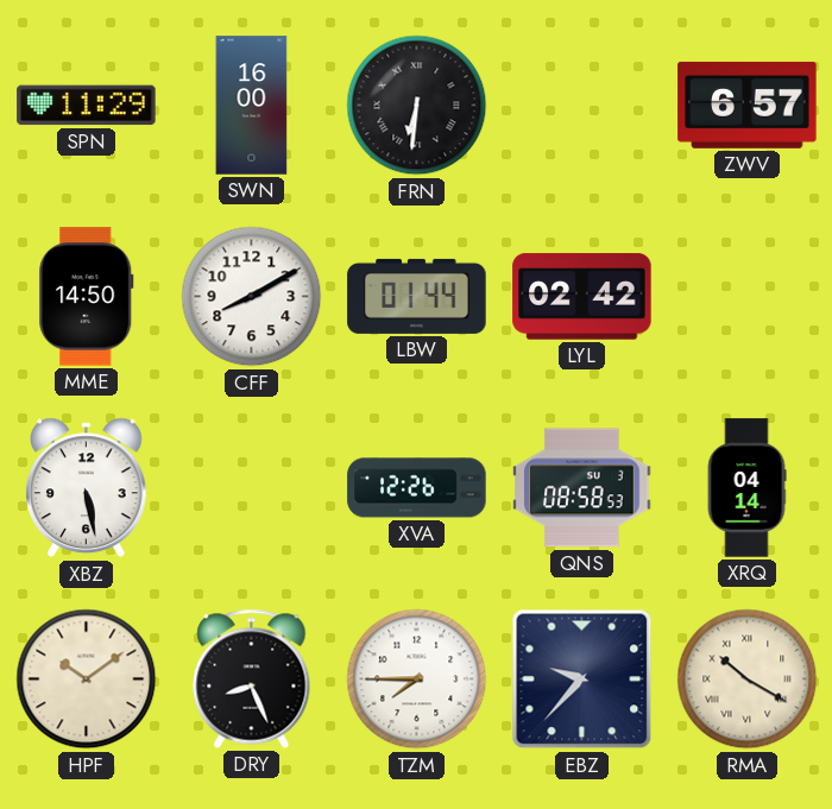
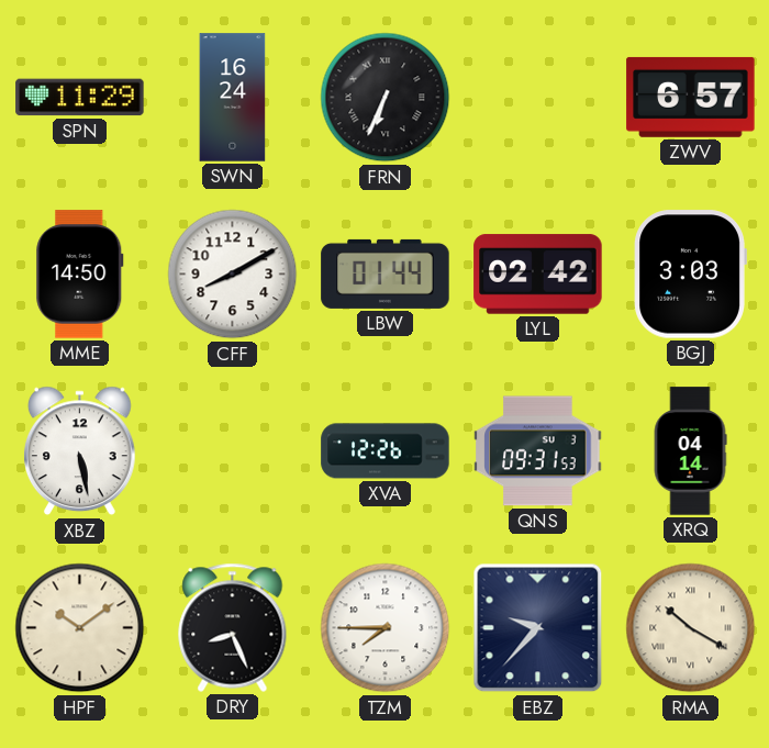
SWN: 16:00 -> 16:24 (233, 98)
FRN: 6:31 -> 6:34 (386, 98)
BGJ: none -> 3:03 (690, 275)
QNS: 08:58 -> 09:31 (538, 451)
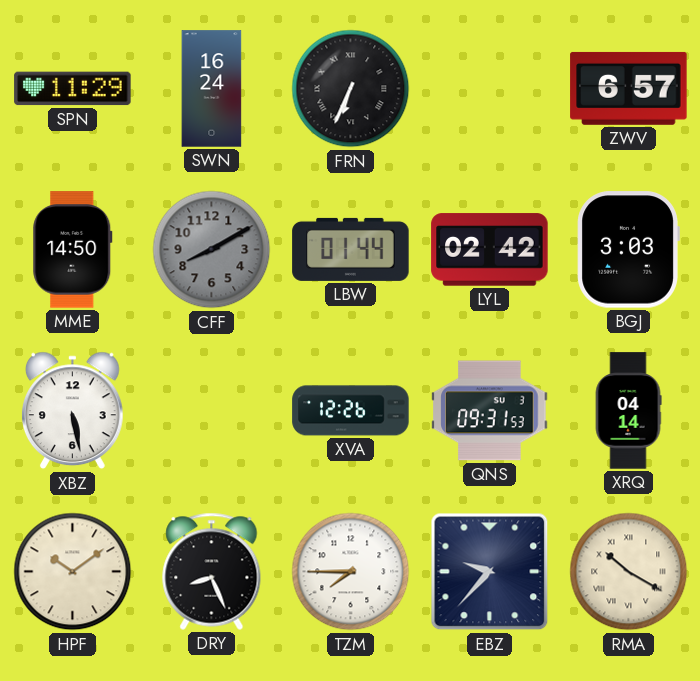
CFF dial: white -> grey (212, 250)
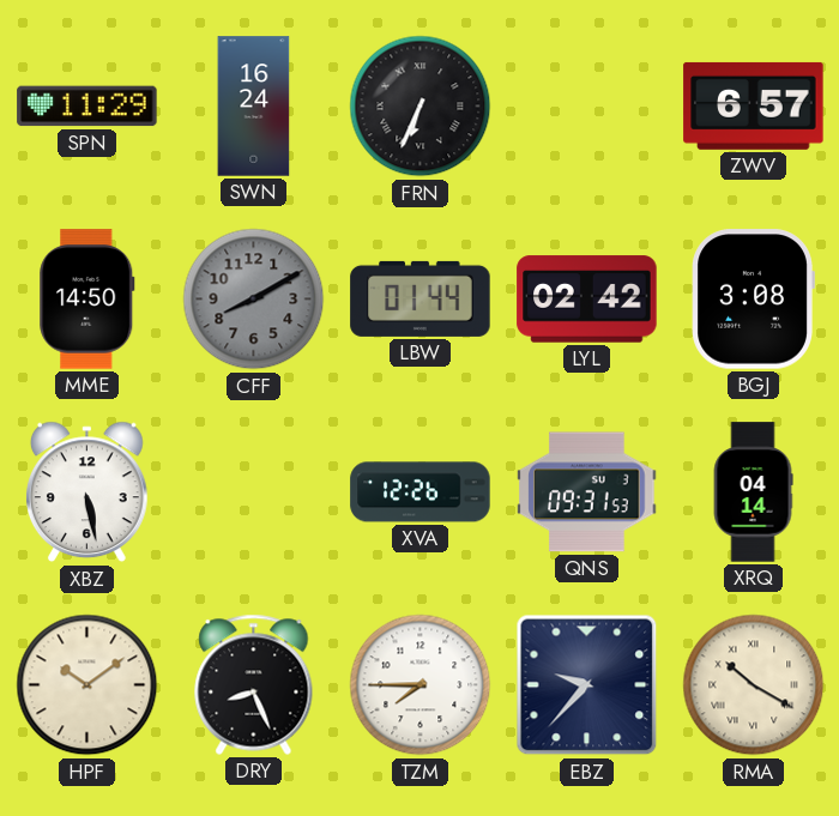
BGJ: 3:03 -> 3:08 (753, 300)
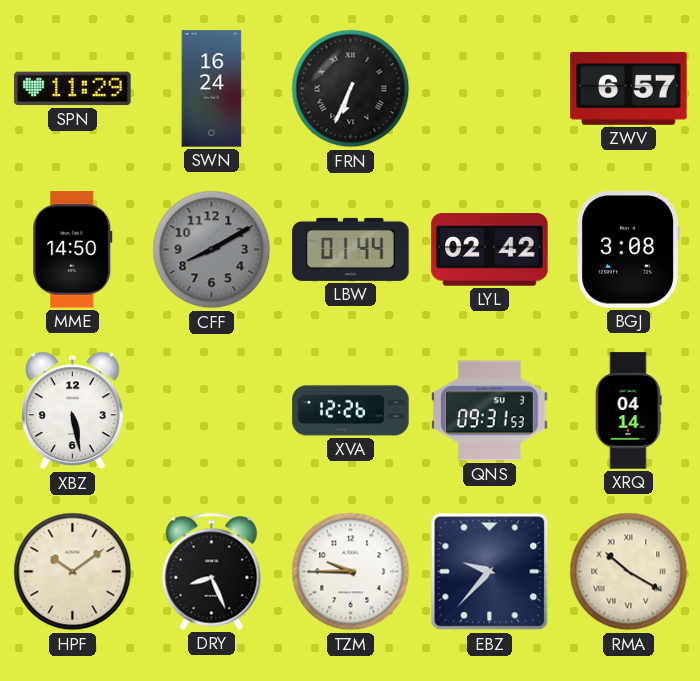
TZM: 7:45 -> 9:45 (351, 572)
